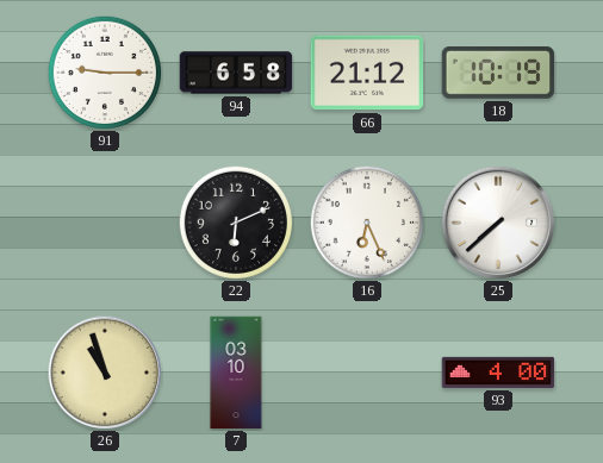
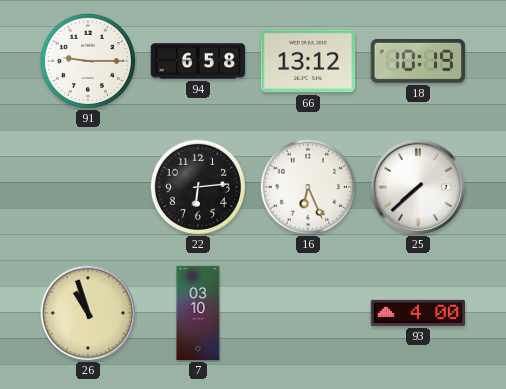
66: 21:12 -> 13:12 (308, 61)
22: 6:11 -> 6:14 (197, 186)
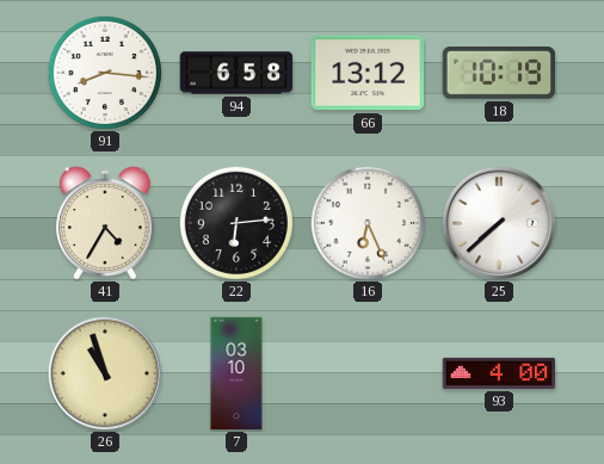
91: 9:15 -> 8:16 (104, 72)
41: none -> 4:35 (105, 223)
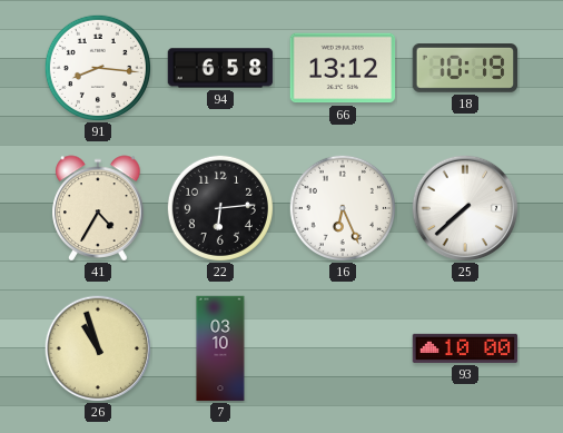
93: 4:00 -> 10:00 (465, 348)
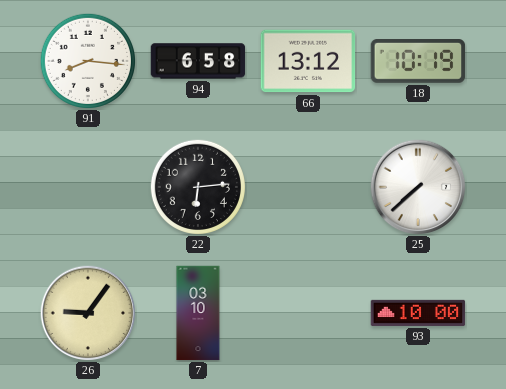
41: 4:35 -> none (98, 208)
16: 6:26 -> none (342, 207)
26: 10:57 -> 9:06 (88, 313)
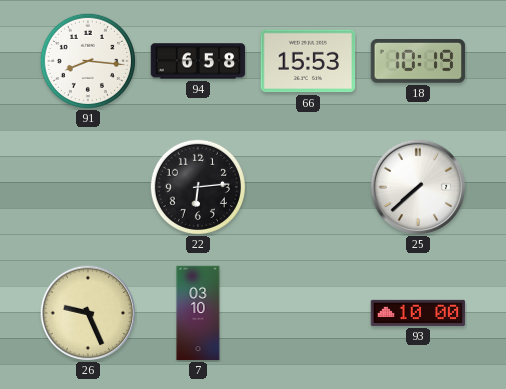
66: 13:12 -> 15:53 (308, 61)
26: 9:06 -> 9:26 (88, 313)
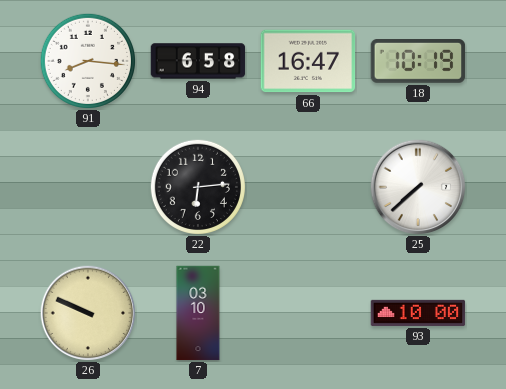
66: 15:53 -> 16:47 (308, 61)
26: 9:26 -> 9:49 (88, 313)
